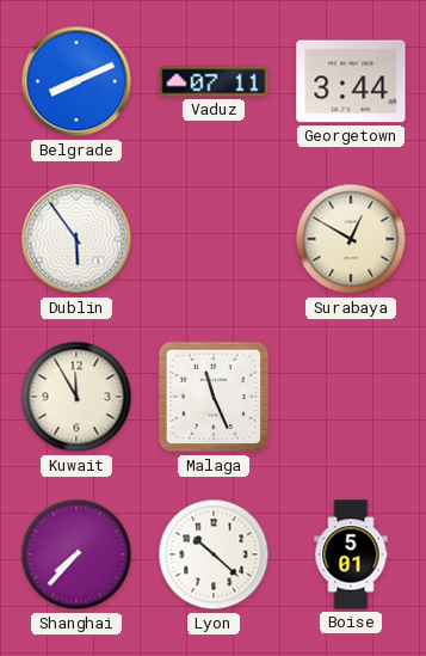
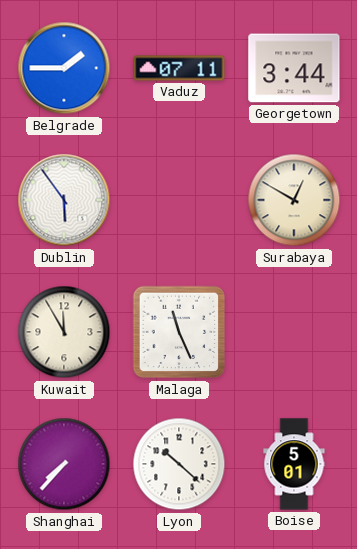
Belgrade: 8:11 -> 1:45 (64, 68)
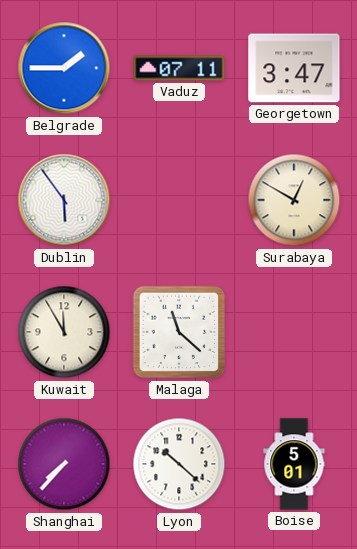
Georgetown: 3:44 -> 3:47 (294, 68)
Malaga: 11:26 -> 11:22 (179, 332)
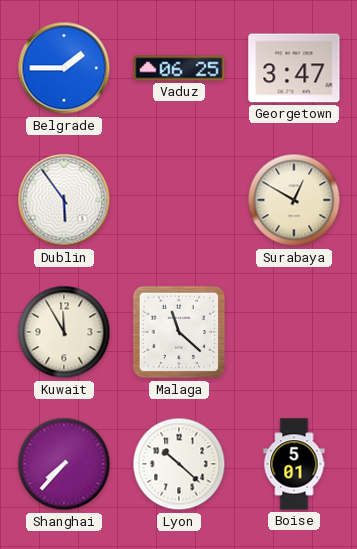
Vaduz: 07:11 -> 06:25 (179, 68)
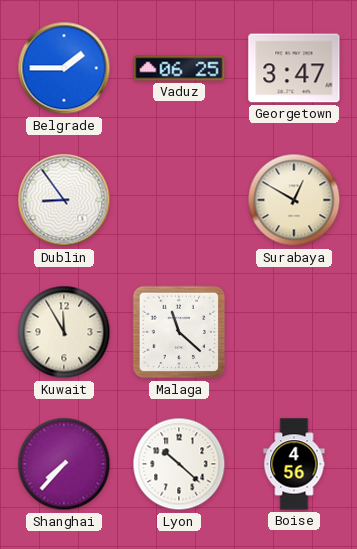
Dublin: 5:54 -> 8:54 (64, 200)
Boise: 5:01 -> 4:56 (294, 464)
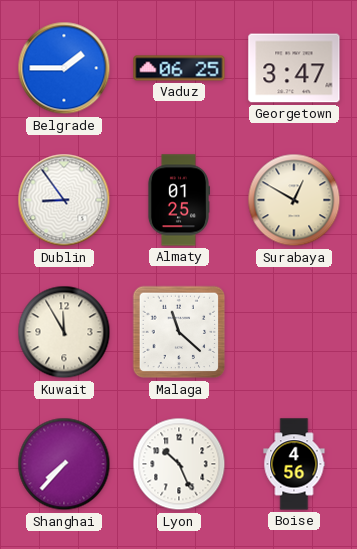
Almaty: none -> 01:25 (178, 200)
Lyon: 10:22 -> 10:26 (179, 464)
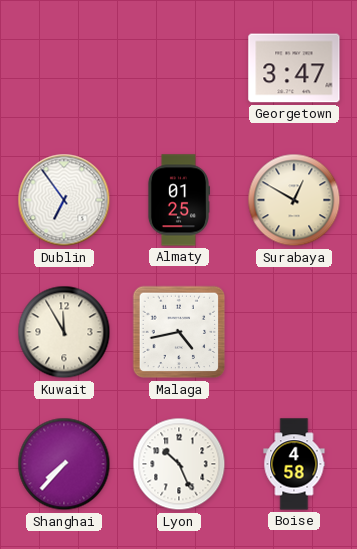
Belgrade: 1:45 -> none (64, 68)
Vaduz: 06:25 -> none (179, 68)
Dublin: 8:54 -> 6:54 (64, 200)
Malaga: 11:22 -> 4:43 (179, 332)
Boise: 4:56 -> 4:58 (294, 464)
